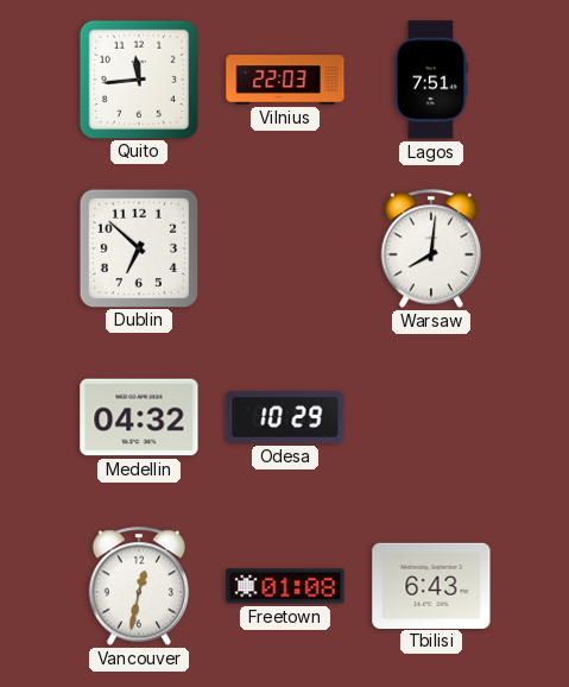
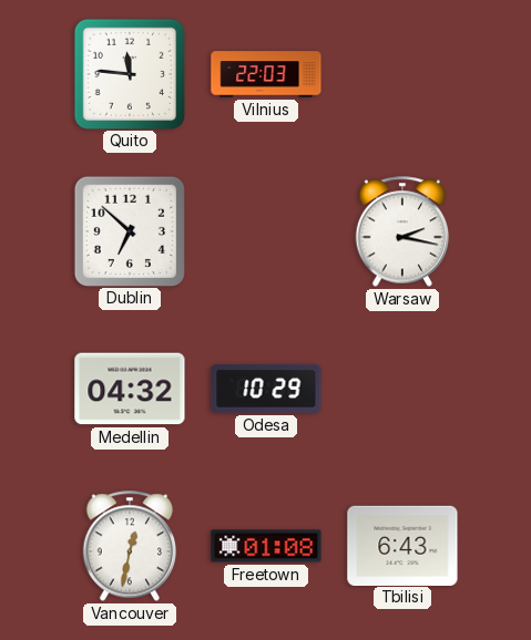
Quito: 11:44 -> 11:46 (129, 73)
Lagos: 7:51 -> none (431, 80)
Warsaw: 8:01 -> 2:17 (402, 231)
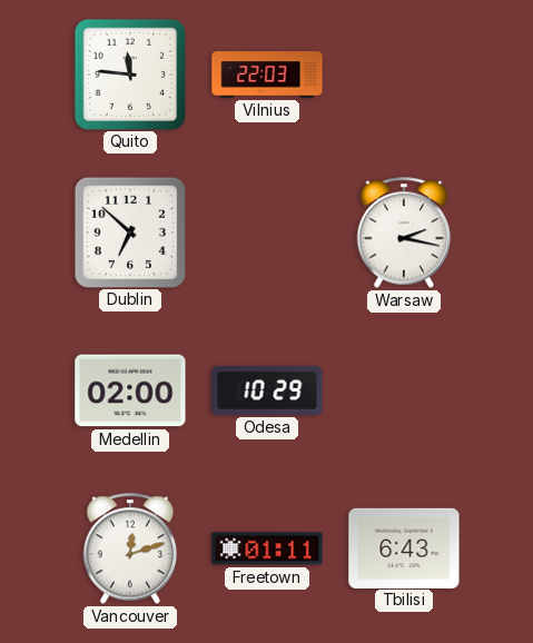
Medellin: 04:32 -> 02:00 (130, 390)
Vancouver: 12:32 -> 12:12 (130, 548)
Freetown: 01:08 -> 01:11 (267, 548)
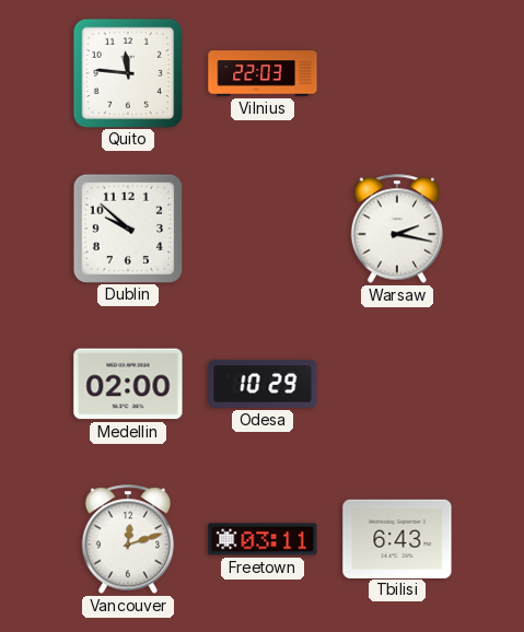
Dublin: 6:52 -> 9:52 (127, 227)
Freetown: 01:11 -> 03:11 (263, 539)
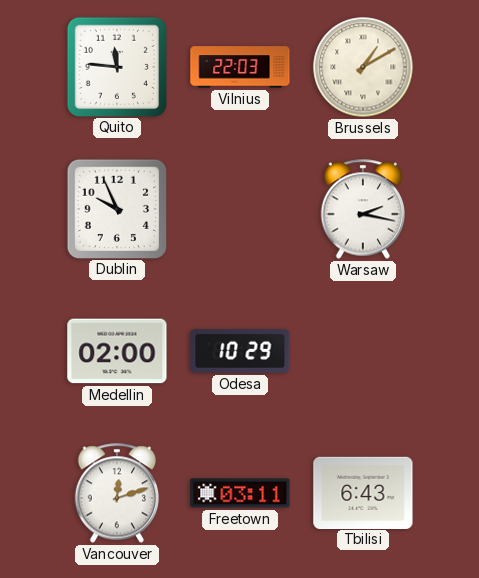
Brussels: none -> 1:10 (363, 67)
Dublin: 9:52 -> 9:56 (116, 208)
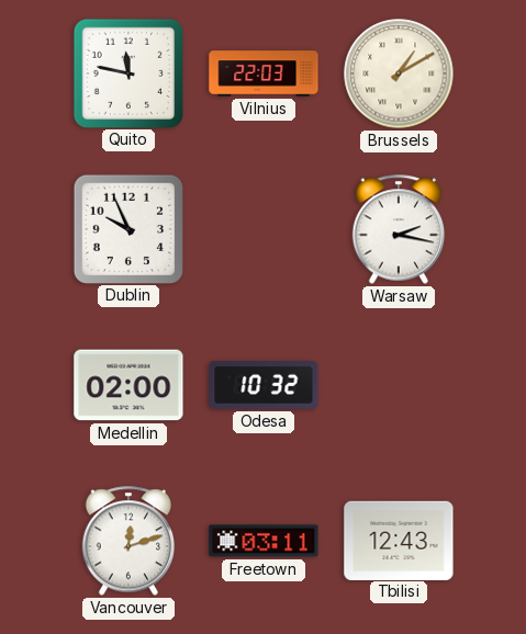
Quito: 11:46 -> 11:47 (127, 72)
Odesa: 10:29 -> 10:32 (264, 385)
Tbilisi: 6:43 -> 12:43 (399, 540)
